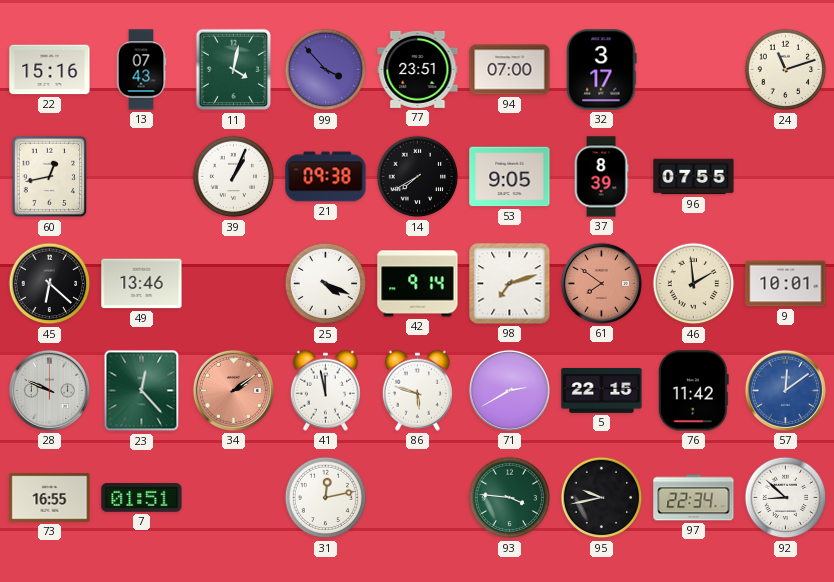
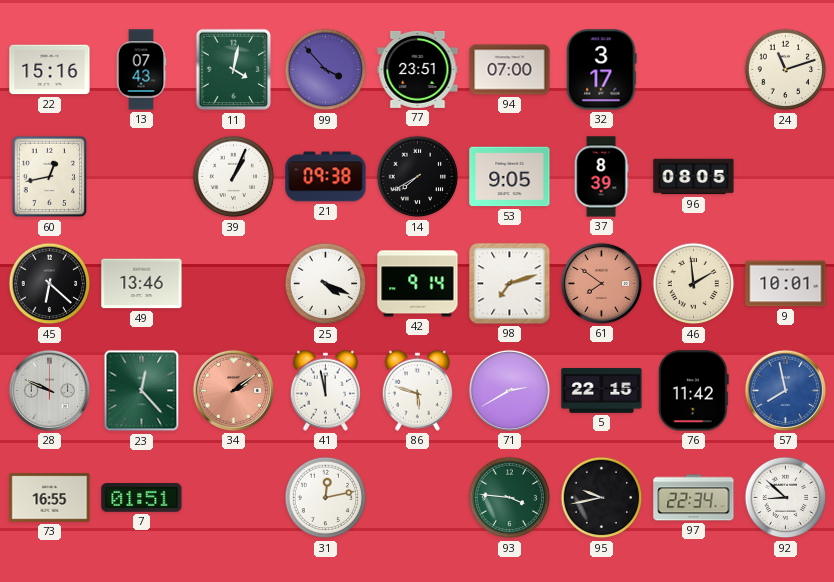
96: 07:55 -> 08:05 (694, 177)
57: 12:09 -> 7:58 (785, 390)
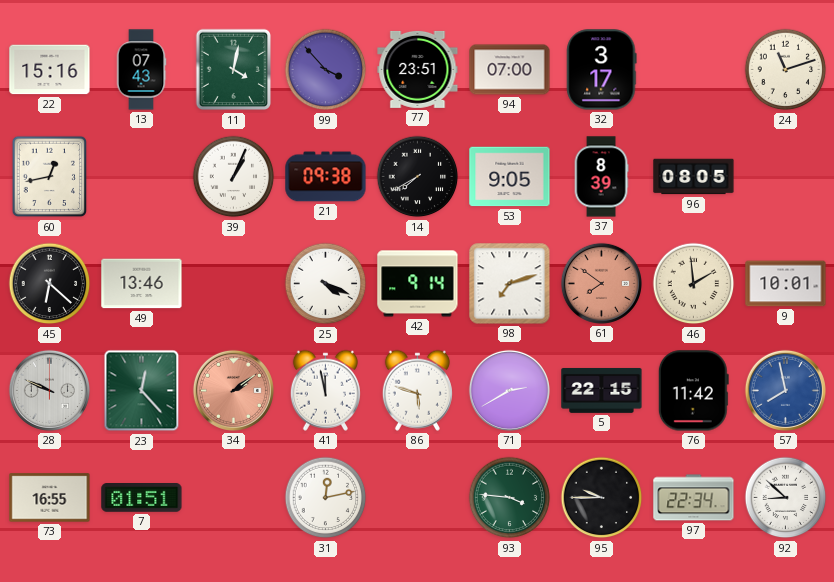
95: 9:43 -> 9:45 (602, 498)
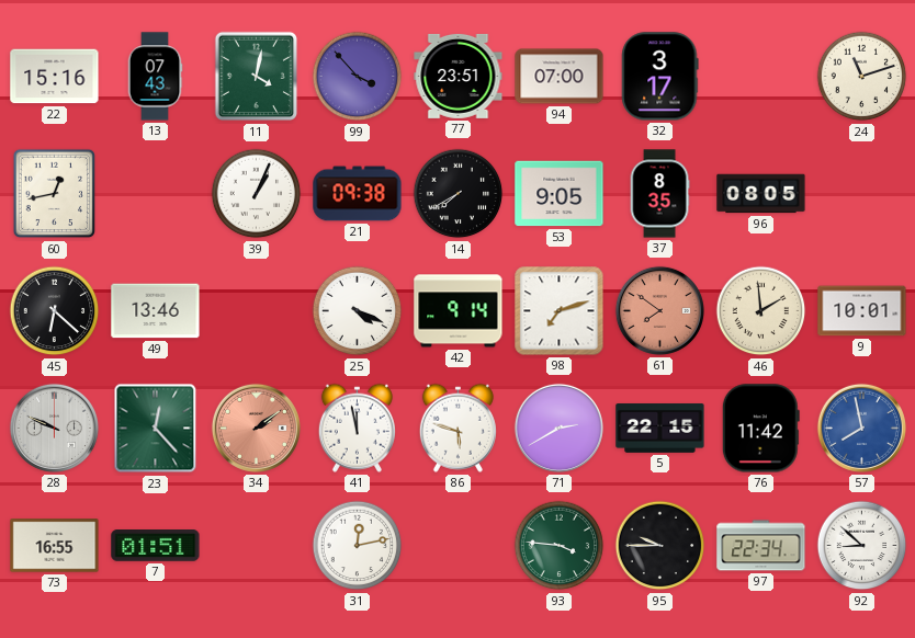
37: 8:39 -> 8:35 (659, 194)
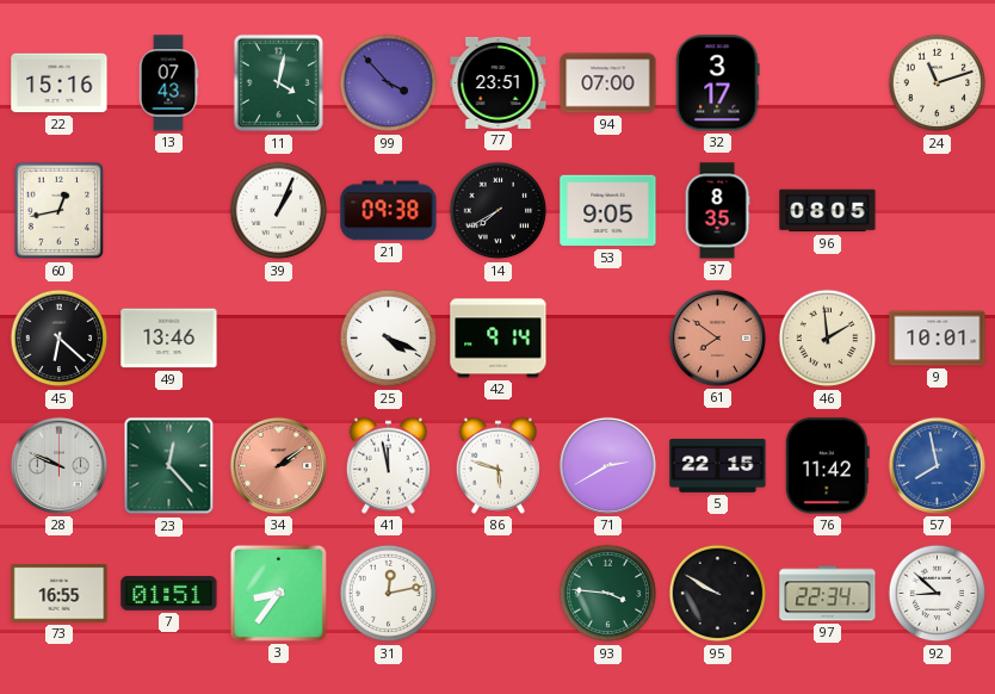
98: 7:12 -> none (560, 311)
3: none -> 8:36 (278, 593)
95: 9:45 -> 9:50 (718, 594)
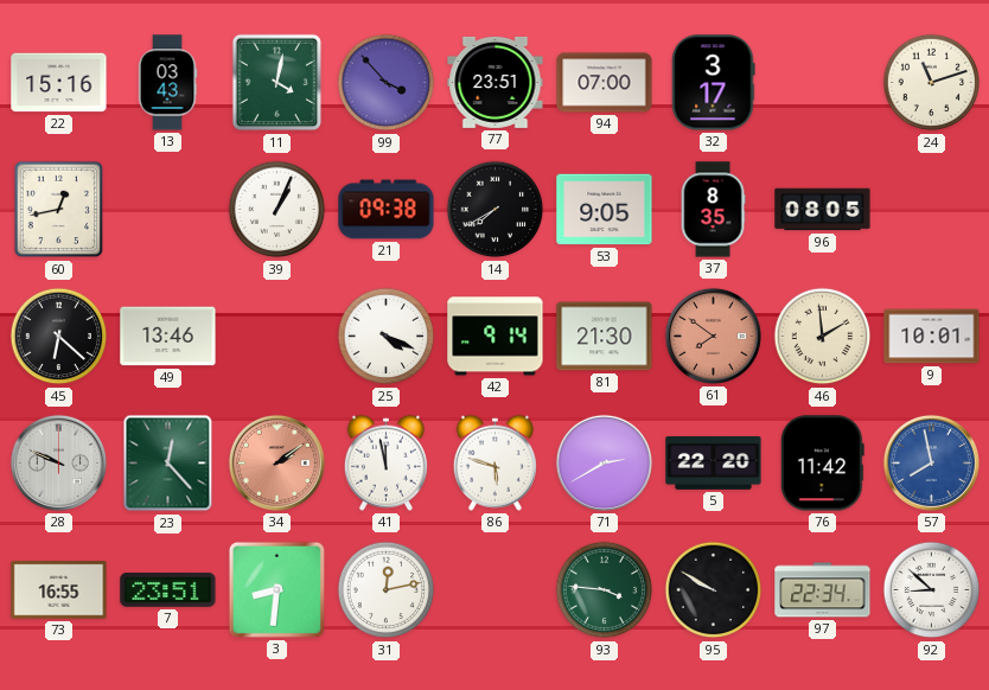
13: 07:43 -> 03:43 (167, 83)
81: none -> 21:30 (605, 337)
5: 22:15 -> 22:20 (714, 462)
7: 01:51 -> 23:51 (168, 590)
3: 8:36 -> 8:31 (276, 589)
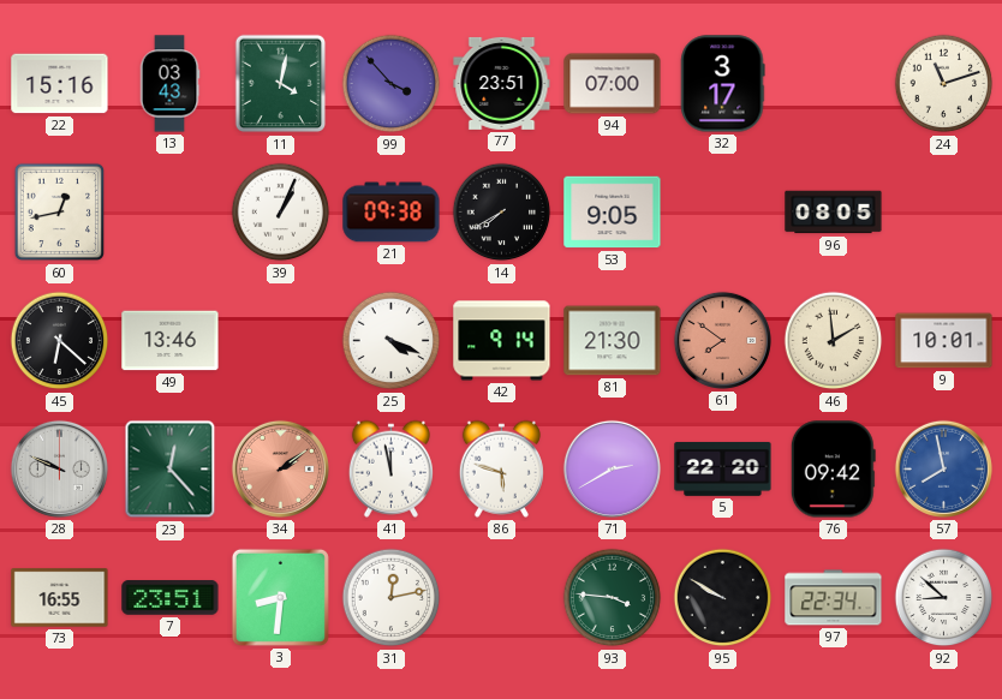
37: 8:35 -> none (713, 210)
76: 11:42 -> 09:42 (833, 470)
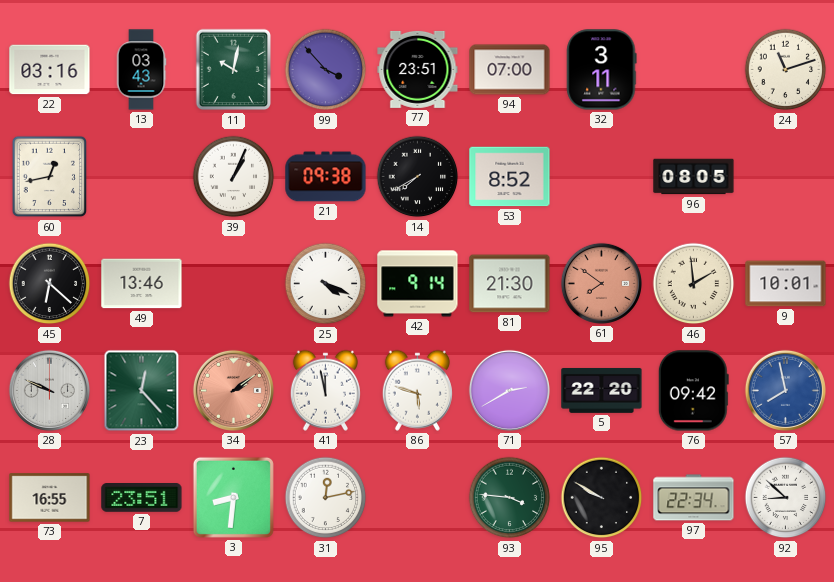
22: 15:16 -> 03:16 (50, 70)
11: 4:02 -> 10:02 (234, 70)
32: 3:17 -> 3:11 (602, 70)
53: 9:05 -> 8:52 (510, 177)
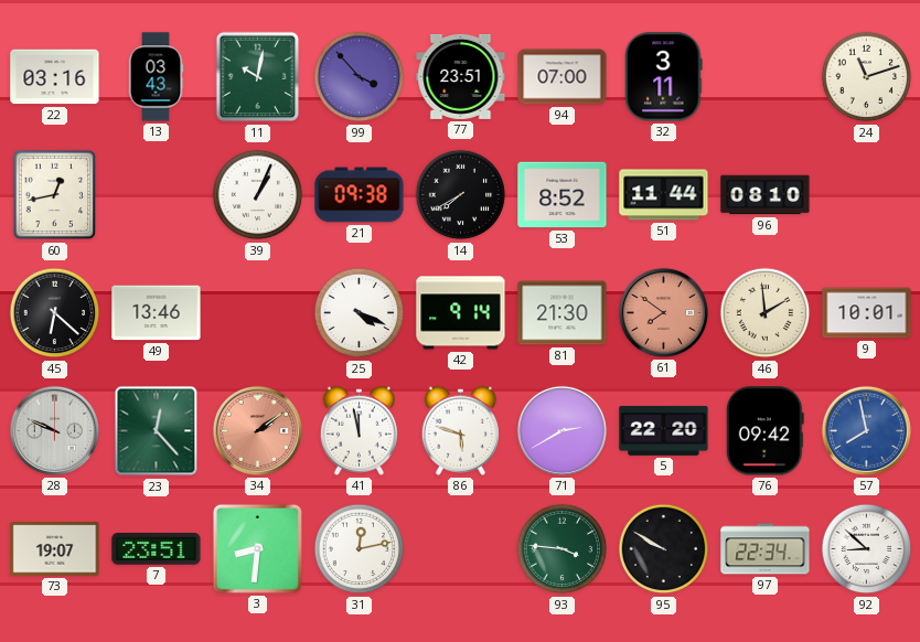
51: none -> 11:44 (664, 195)
96: 08:05 -> 08:10 (766, 195)
73: 16:55 -> 19:07 (55, 549)
